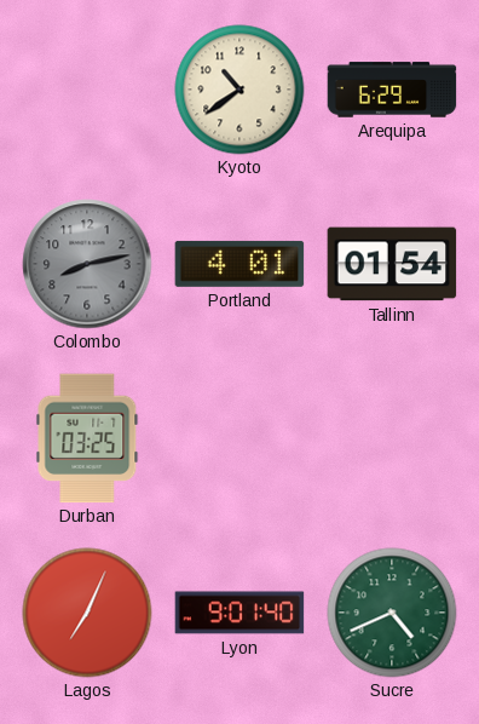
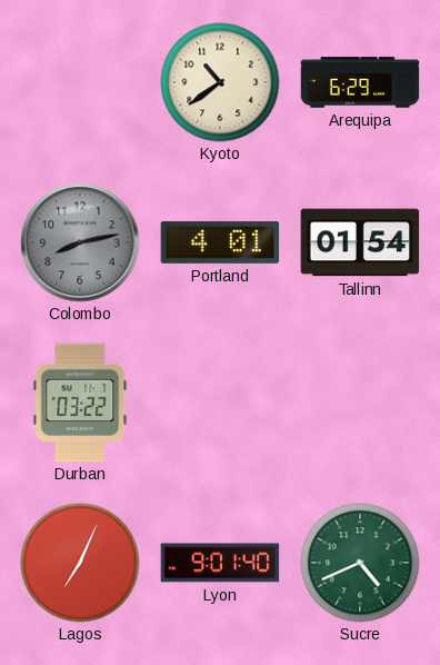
Durban: 03:25 -> 03:22 (80, 403)
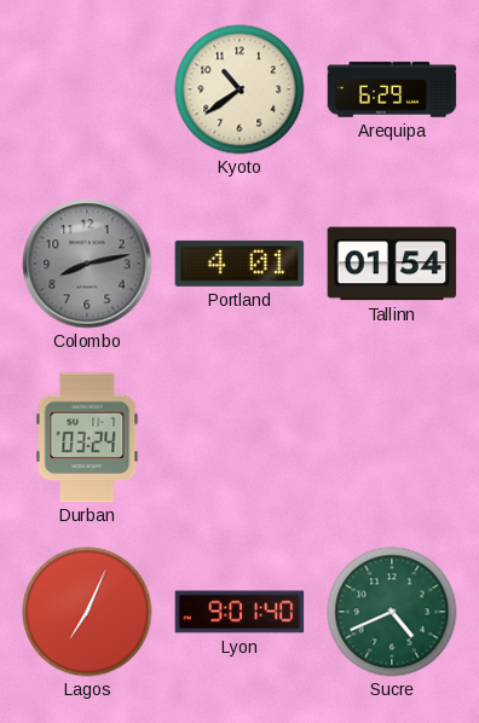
Durban: 03:22 -> 03:24 (87, 438)
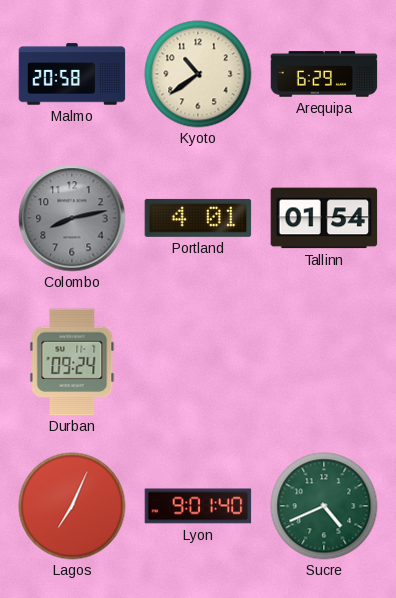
Malmo: none -> 20:58 (72, 74)
Durban: 03:24 -> 09:24 (72, 362)
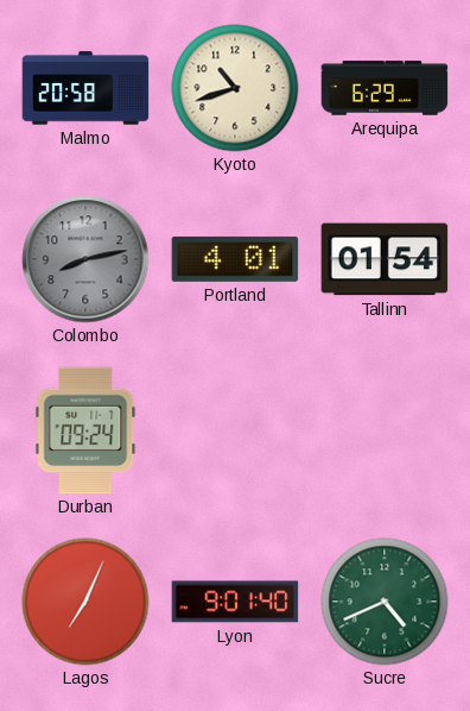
Kyoto: 10:39 -> 10:42 (235, 88)
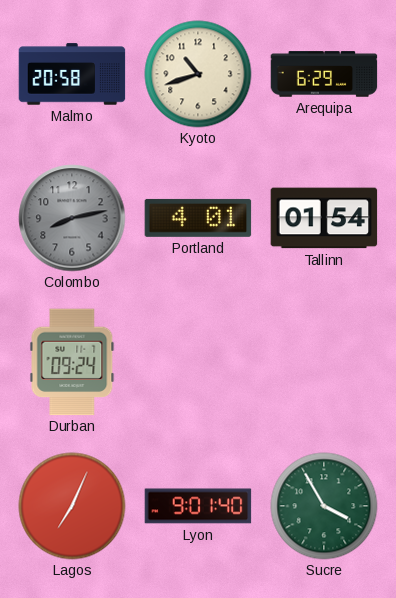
Sucre: 4:41 -> 3:55 (324, 506)
